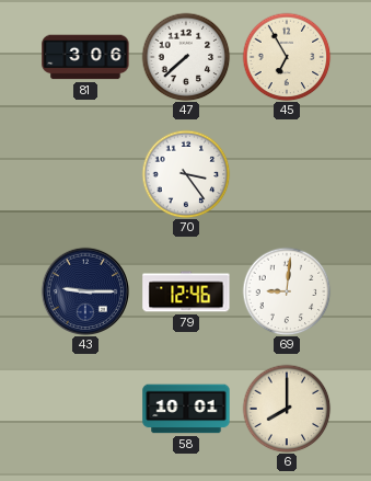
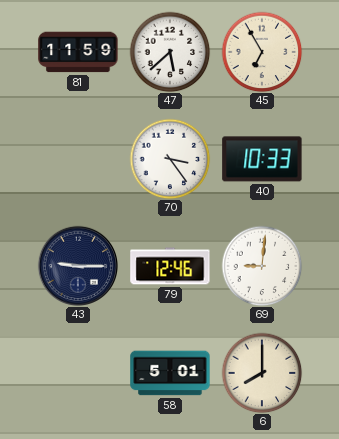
81: 3:06 -> 11:59 (78, 52)
47: 7:38 -> 5:38 (170, 52)
40: none -> 10:33 (262, 159)
58: 10:01 -> 5:01 (170, 373)
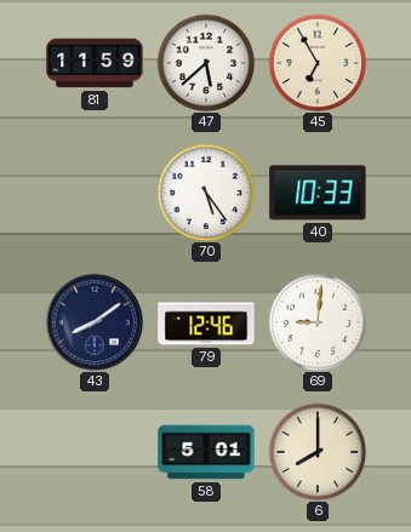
70: 3:24 -> 5:24 (206, 193)
43: 9:15 -> 8:09 (93, 321)
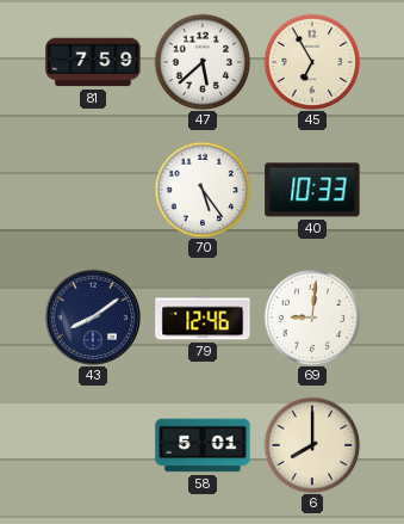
81: 11:59 -> 7:59 (93, 62)
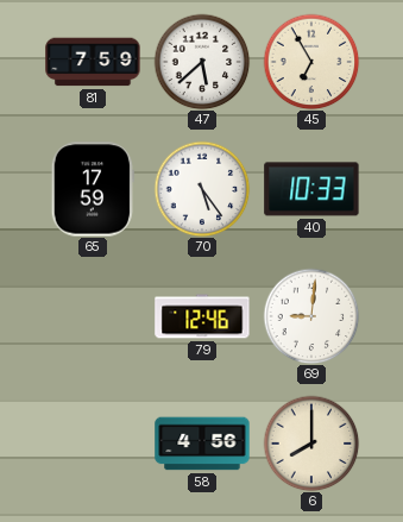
65: none -> 17:59 (93, 189)
43: 8:09 -> none (92, 316)
58: 5:01 -> 4:56 (202, 444)
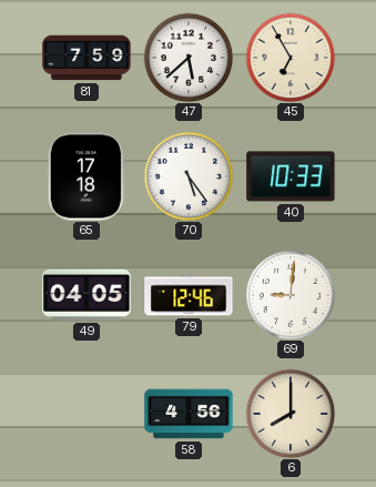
65: 17:59 -> 17:18 (87, 176)
49: none -> 04:05 (87, 295)
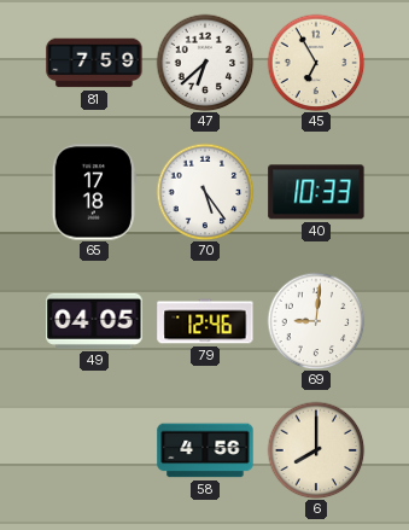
47: 5:38 -> 6:38 (205, 63)
